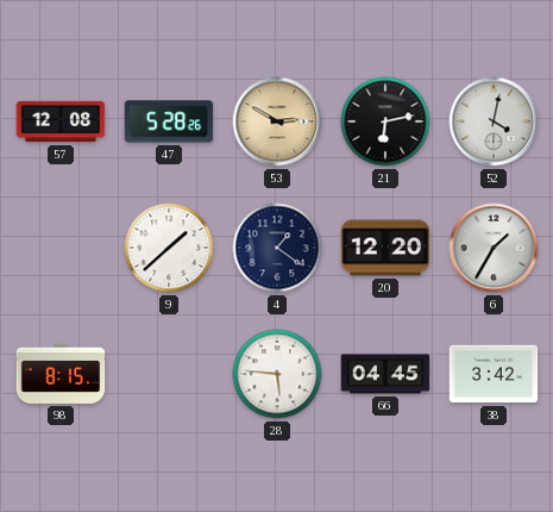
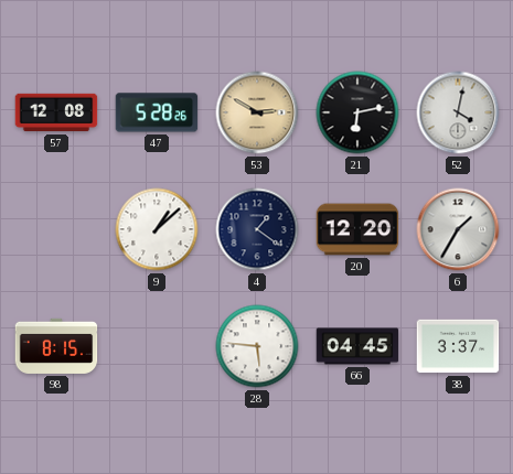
9: 1:38 -> 1:08 (157, 229)
38: 3:42 -> 3:37 (458, 346)
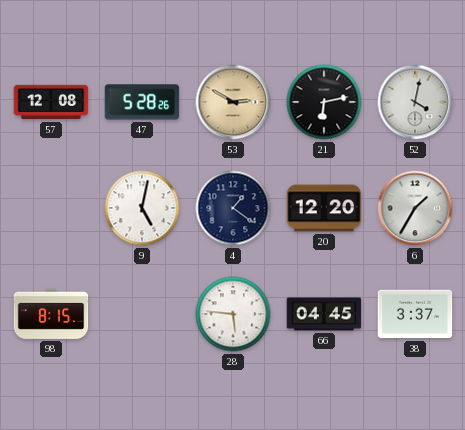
9: 1:08 -> 5:02 (142, 208)
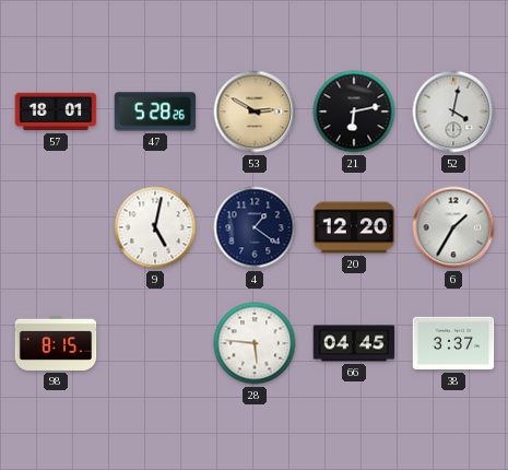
57: 12:08 -> 18:01 (56, 111)
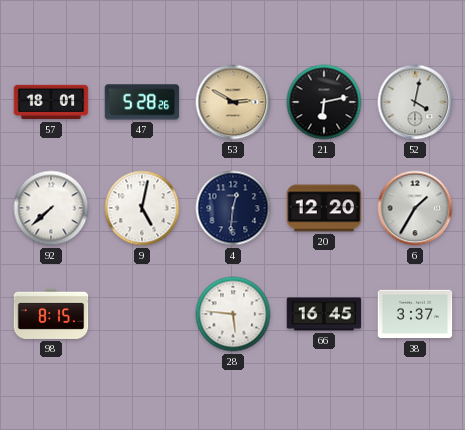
92: none -> 7:38 (51, 208)
4: 1:21 -> 12:31 (233, 208)
66: 04:45 -> 16:45 (324, 314)
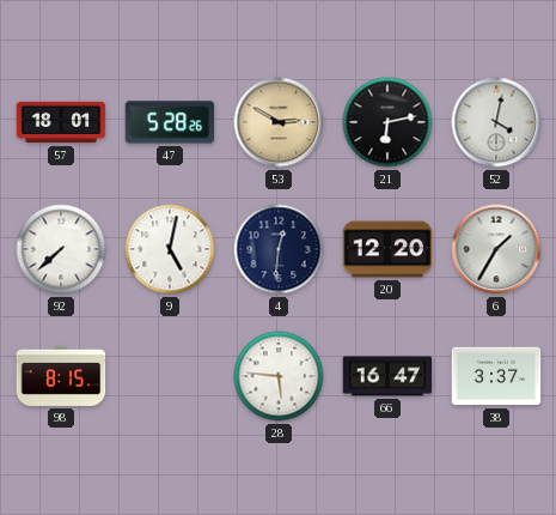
66: 16:45 -> 16:47 (387, 376)
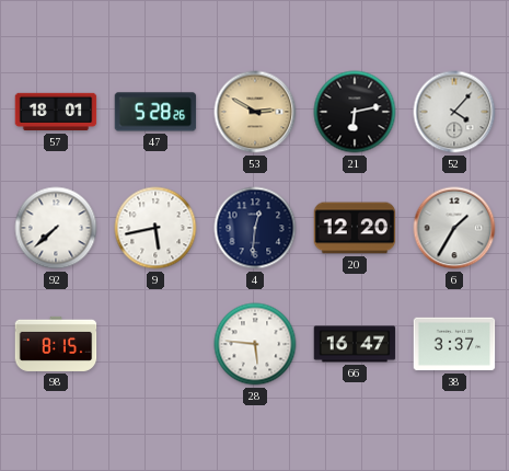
52: 4:02 -> 4:07 (454, 112)
9: 5:02 -> 5:43 (155, 228)
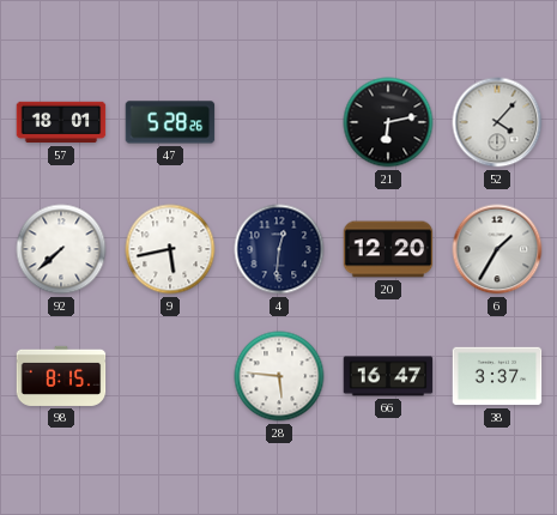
53: 2:50 -> none (255, 112)
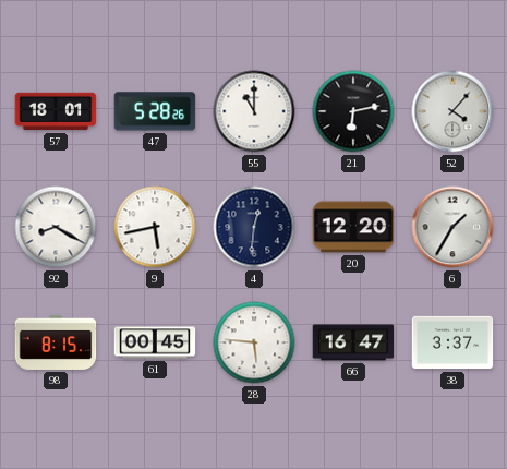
55: none -> 11:00 (254, 111)
92: 7:38 -> 8:20 (56, 227)
61: none -> 00:45 (155, 342)
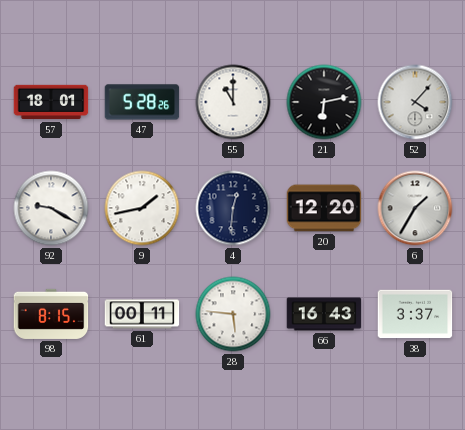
92: 8:20 -> 9:20 (51, 208)
9: 5:43 -> 1:43 (142, 208)
61: 00:45 -> 00:11 (142, 314)
66: 16:47 -> 16:43 (324, 314)
